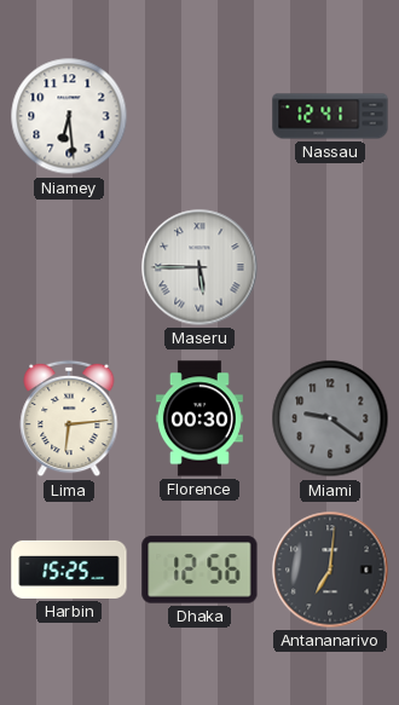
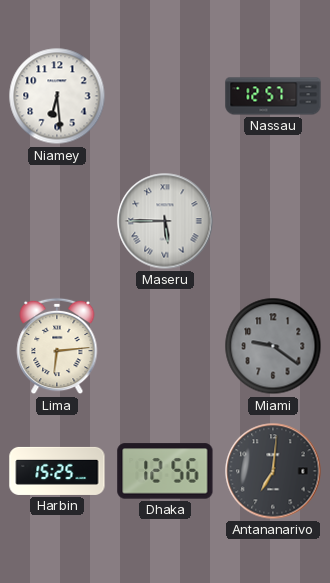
Nassau: 12:41 -> 12:57 (273, 96)
Florence: 00:30 -> none (199, 418)
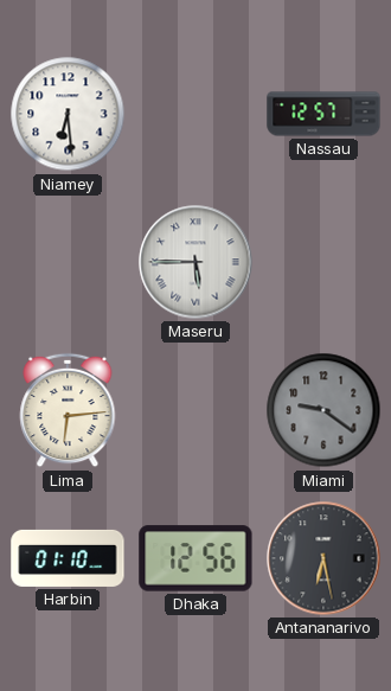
Harbin: 15:25 -> 01:10 (68, 558)
Antananarivo: 7:01 -> 6:28 (323, 558)
